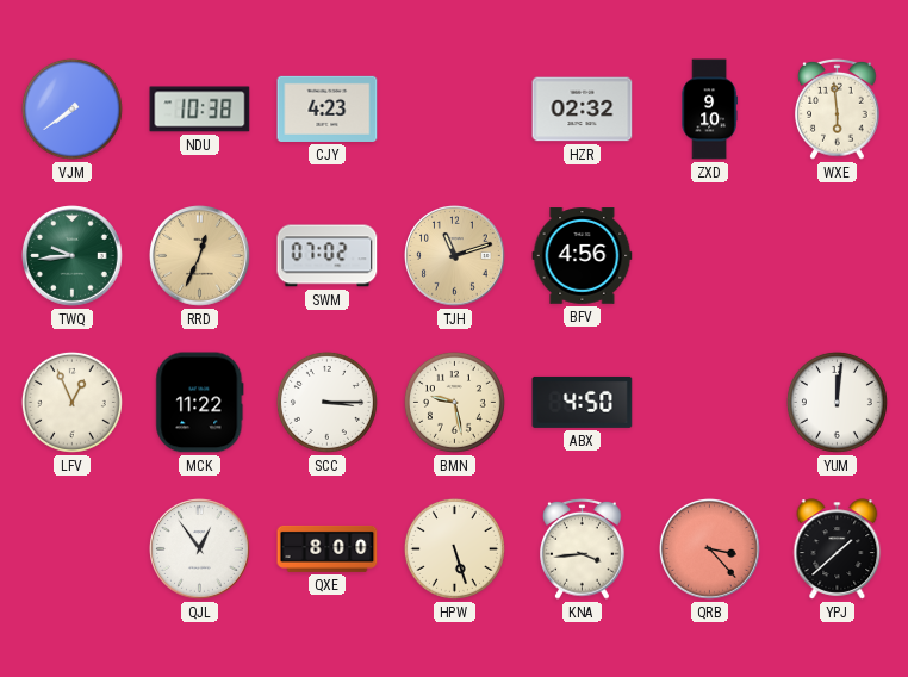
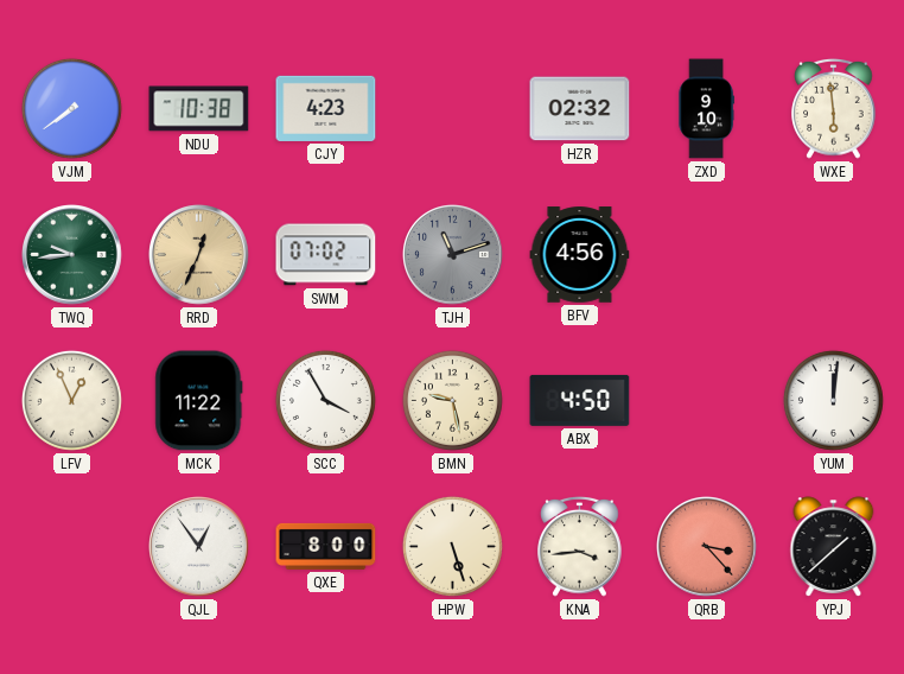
TJH dial: champagne -> grey (453, 255)
SCC: 3:15 -> 3:55 (325, 400)
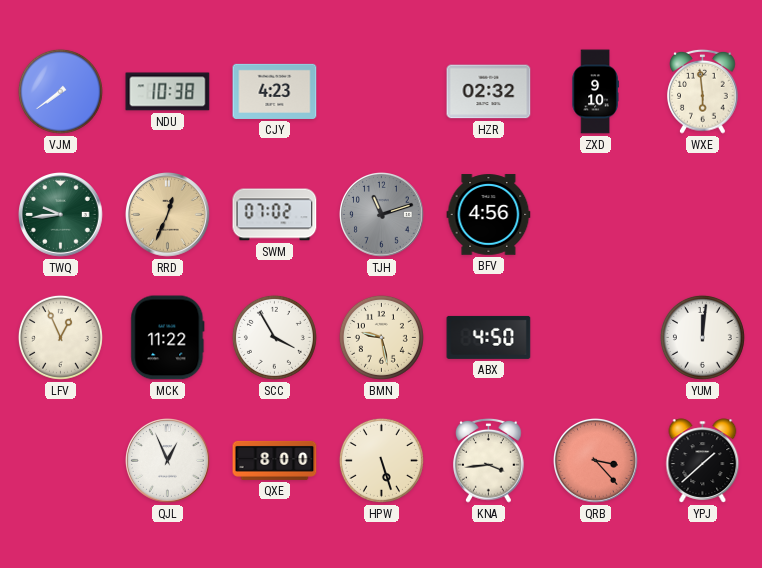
QJL: 12:54 -> 12:56 (168, 461)
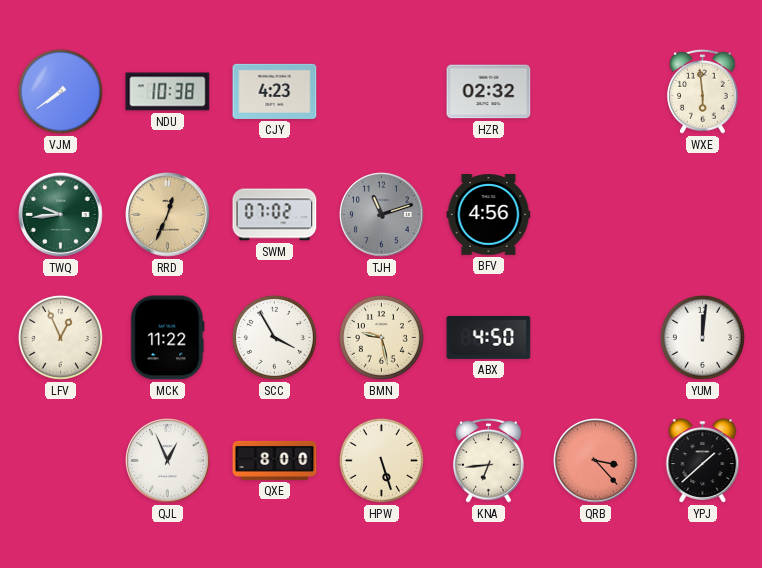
ZXD: 9:10 -> none (595, 92)
KNA: 3:44 -> 6:44 (489, 460)
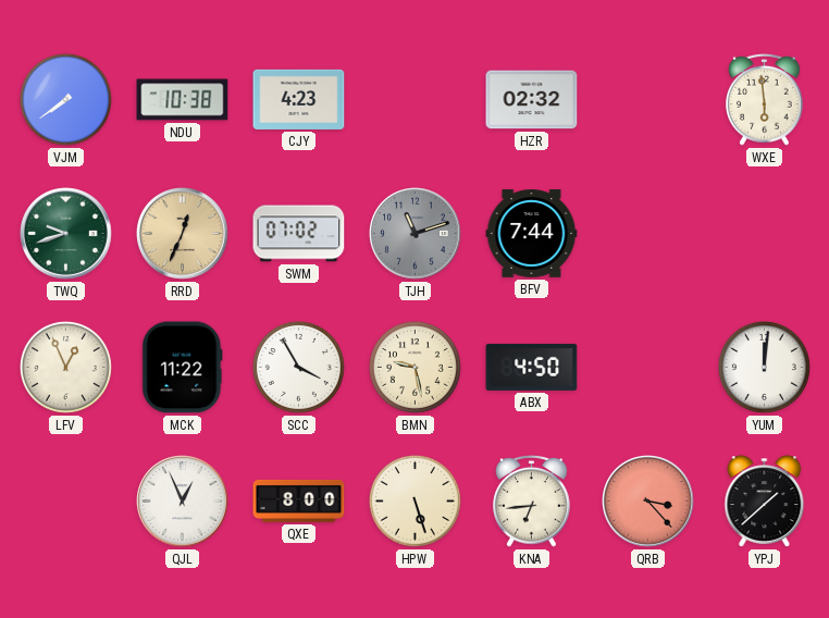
TWQ: 9:44 -> 9:42 (66, 234)
BFV: 4:56 -> 7:44 (532, 234)
